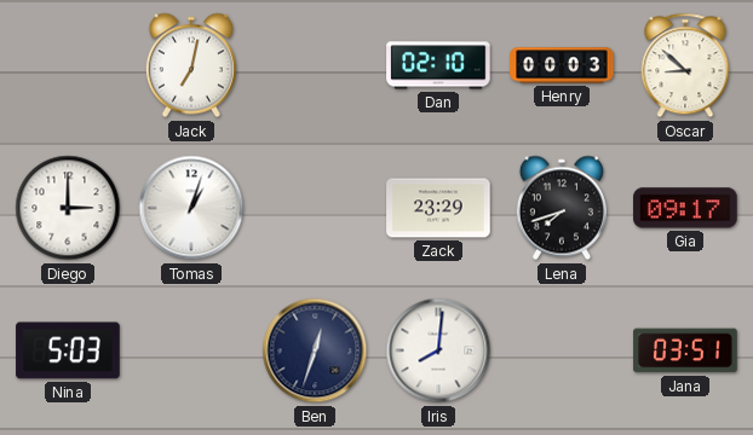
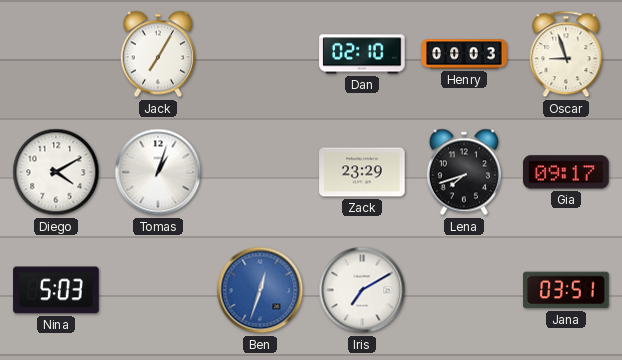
Jack: 7:02 -> 7:05 (158, 54)
Oscar: 8:52 -> 8:57 (566, 54)
Diego: 3:00 -> 4:10 (56, 172)
Ben dial: navy -> blue (260, 290)
Iris: 8:01 -> 7:10 (362, 290)
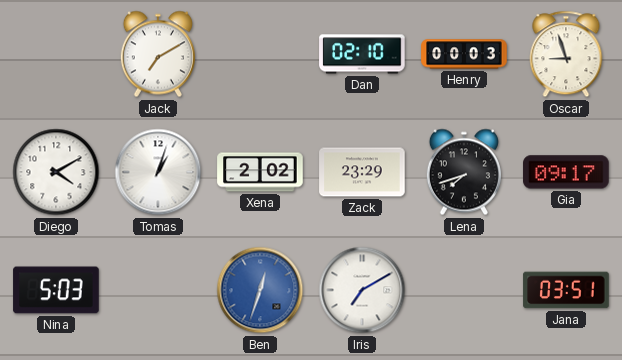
Jack: 7:05 -> 7:10 (158, 54)
Xena: none -> 2:02 (260, 172)
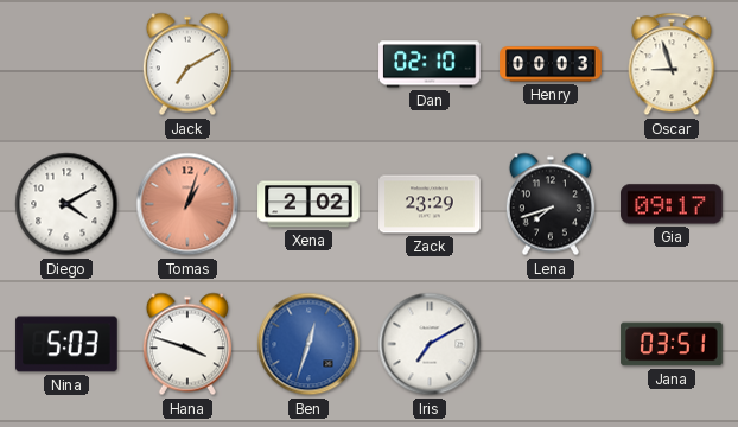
Tomas dial: white -> salmon (187, 204)
Hana: none -> 3:48 (187, 344)
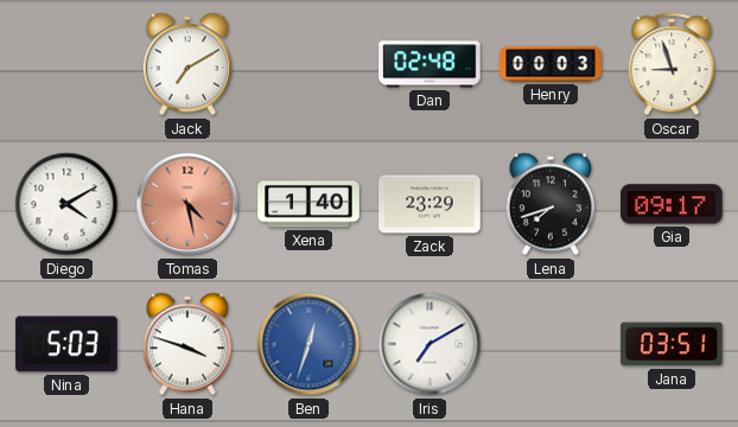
Dan: 02:10 -> 02:48 (430, 64)
Tomas: 1:03 -> 4:28 (187, 204)
Xena: 2:02 -> 1:40 (308, 204)
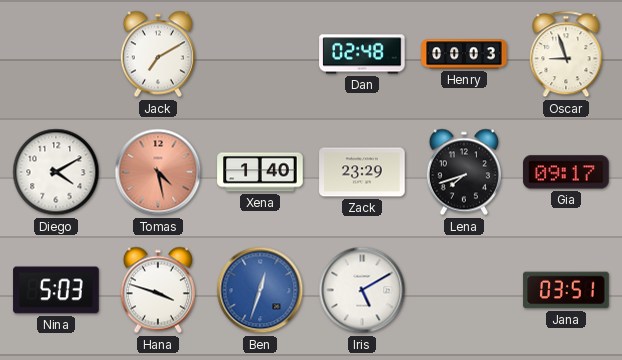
Iris: 7:10 -> 5:10 (362, 290)
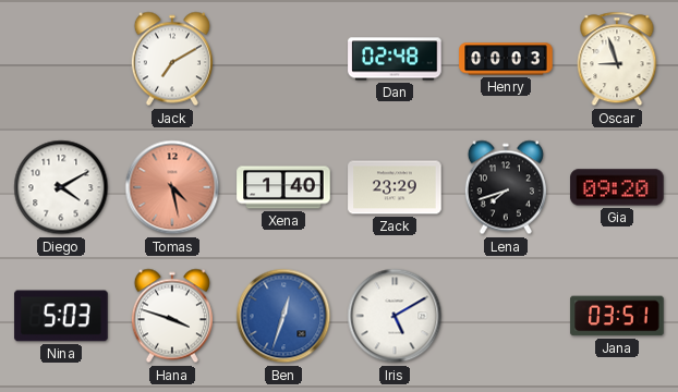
Gia: 09:17 -> 09:20 (617, 187)
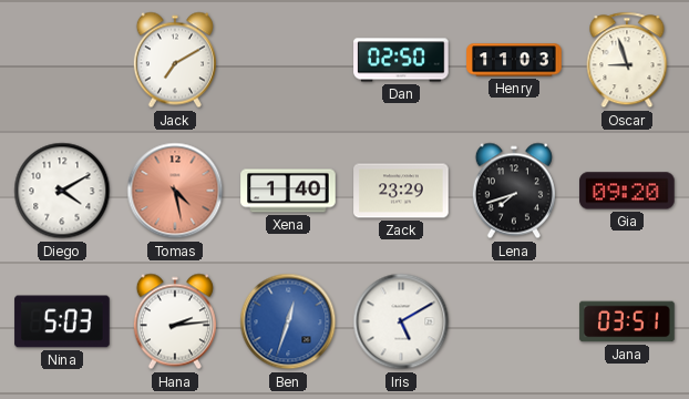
Dan: 02:48 -> 02:50 (401, 60)
Henry: 00:03 -> 11:03 (514, 60)
Hana: 3:48 -> 2:14 (175, 321)
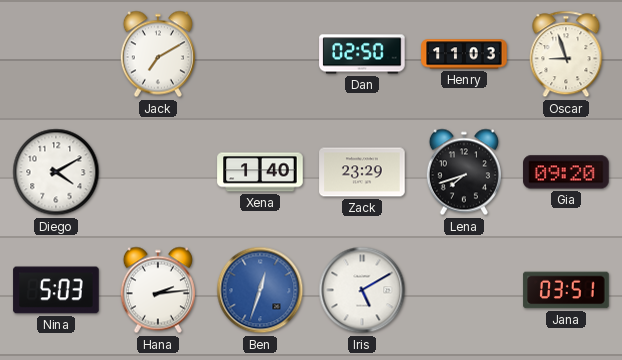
Tomas: 4:28 -> none (175, 191)
